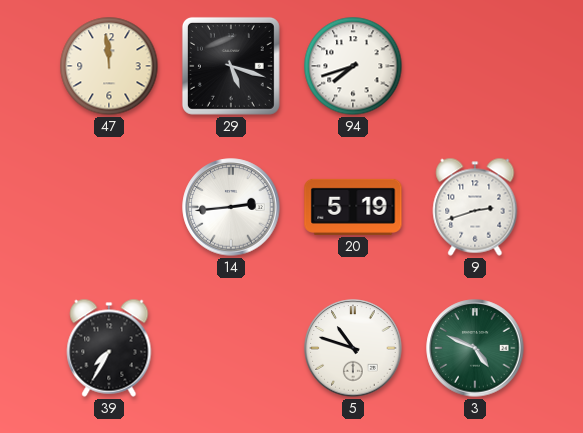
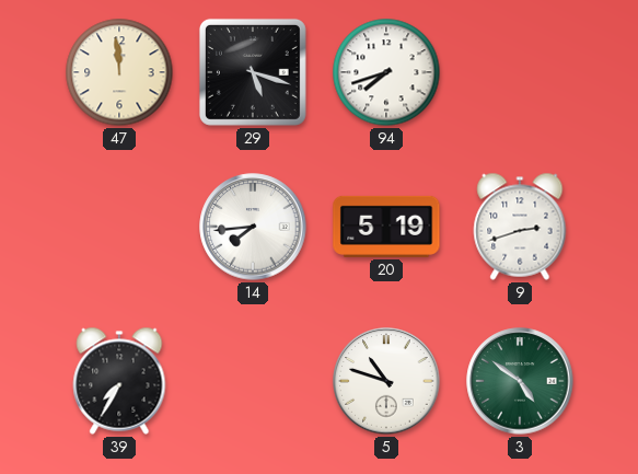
14: 2:44 -> 7:44 (253, 227)
3: 4:49 -> 4:51 (520, 381)
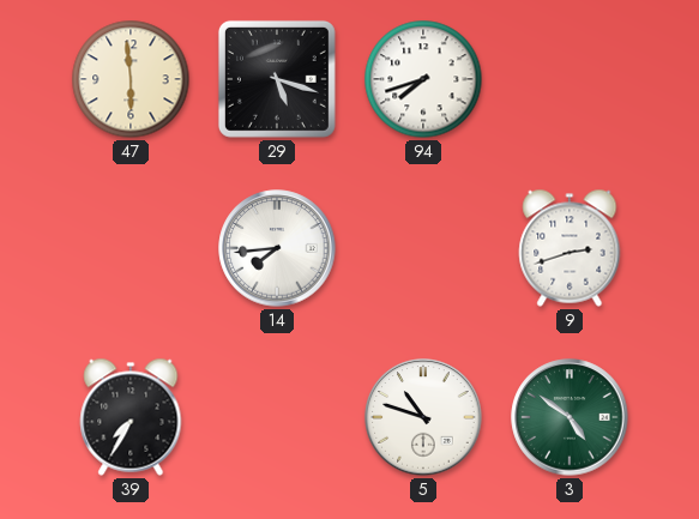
47: 11:59 -> 5:59 (131, 79)
20: 5:19 -> none (386, 227)
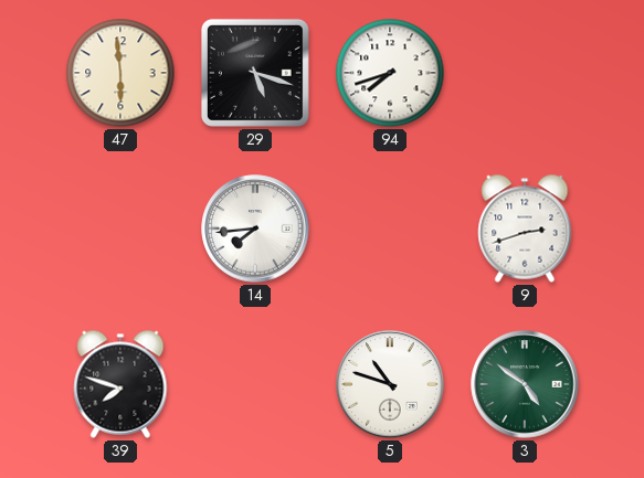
39: 7:35 -> 7:48 (120, 384)
